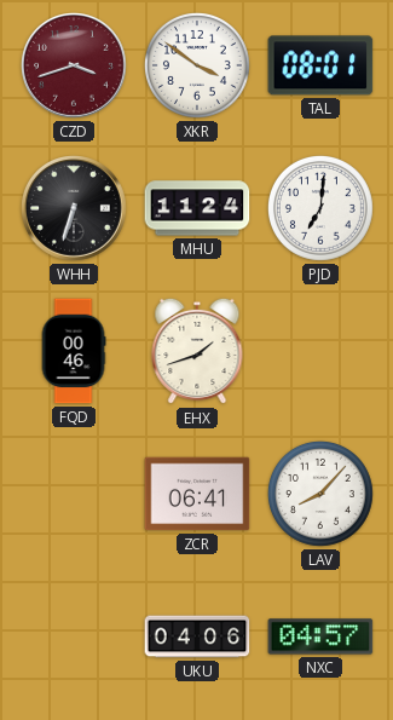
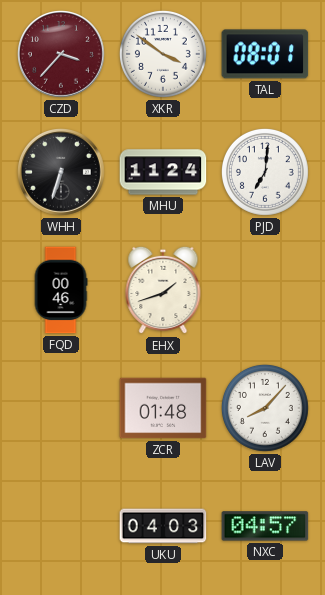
CZD: 3:42 -> 3:37 (62, 55)
ZCR: 06:41 -> 01:48 (163, 408)
UKU: 04:06 -> 04:03 (163, 526)
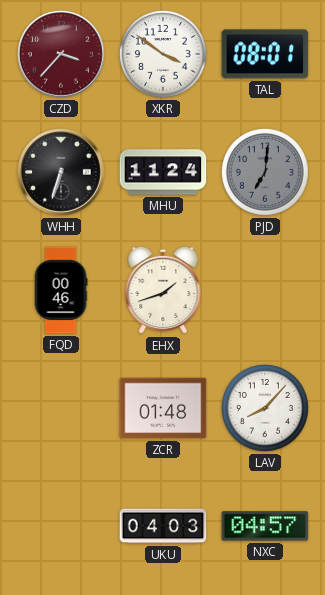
PJD dial: white -> grey (265, 172)
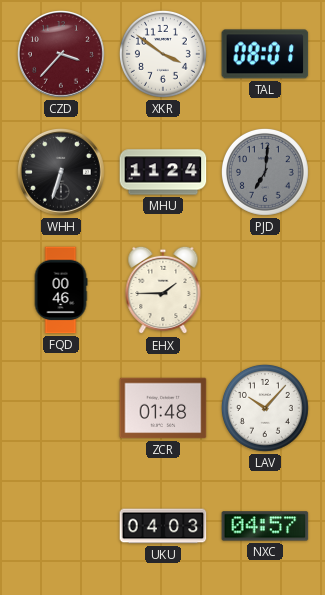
EHX: 1:42 -> 1:45 (163, 290)
LAV: 8:07 -> 10:07 (265, 408)
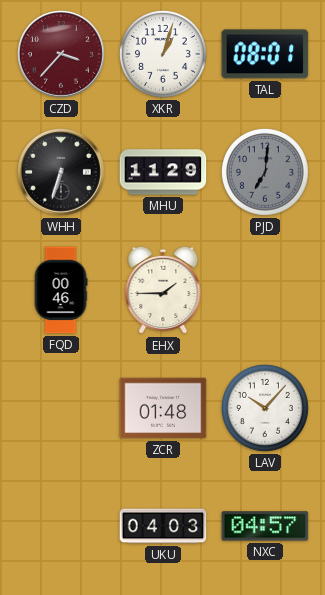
XKR: 3:51 -> 1:03 (163, 54)
MHU: 11:24 -> 11:29 (163, 172)
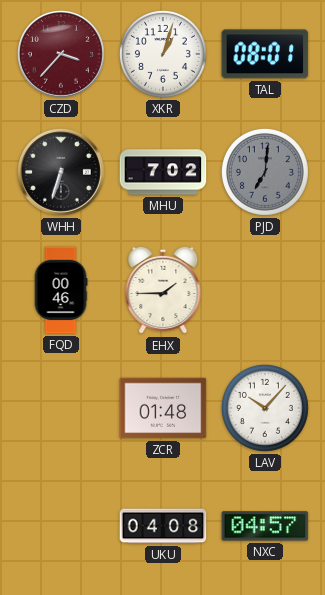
MHU: 11:29 -> 7:02 (163, 172)
UKU: 04:03 -> 04:08 (163, 526)
